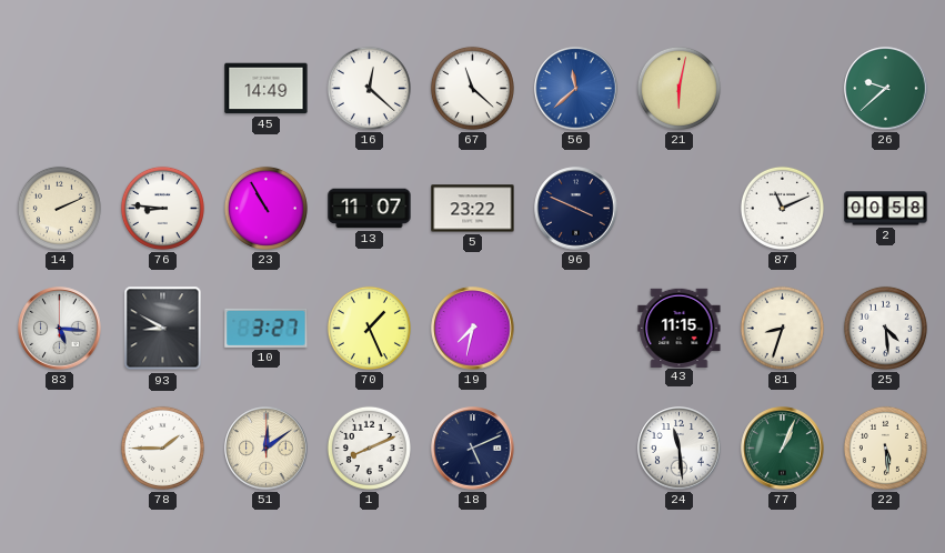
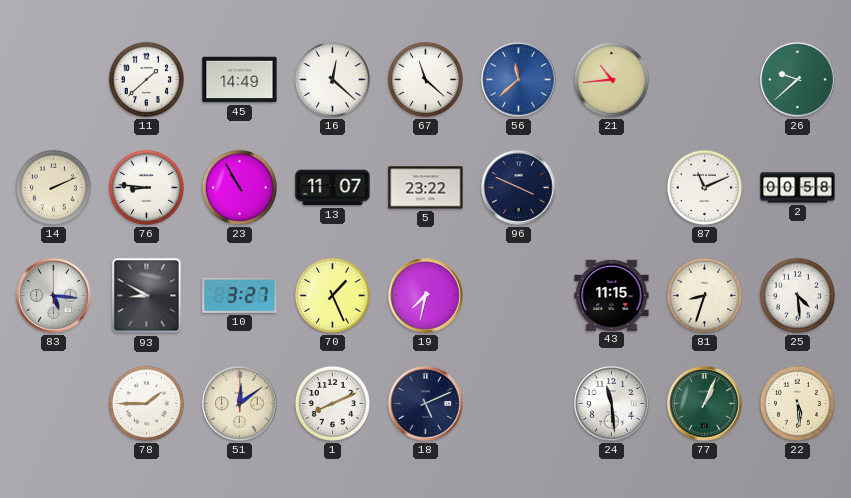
11: none -> 1:38 (146, 79)
21: 6:02 -> 10:44 (611, 79)
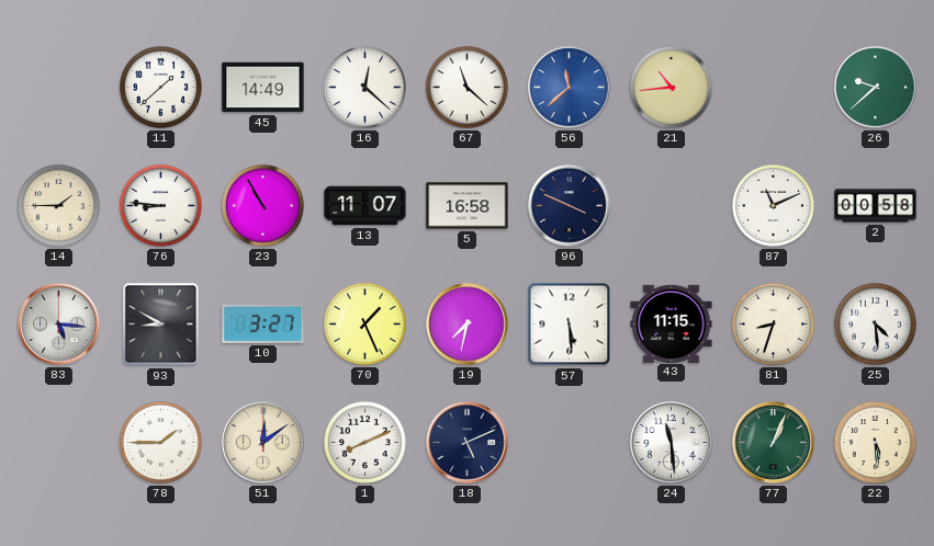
14: 2:11 -> 1:45 (58, 205)
5: 23:22 -> 16:58 (468, 206)
57: none -> 5:29 (570, 325)
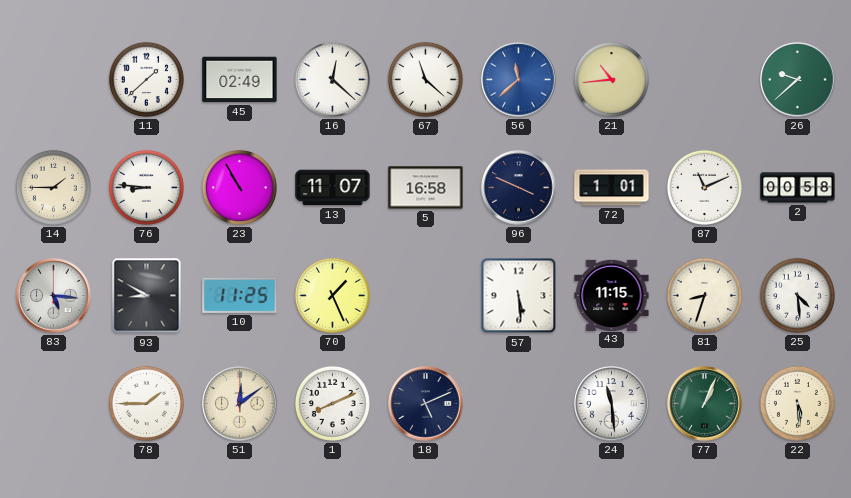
45: 14:49 -> 02:49 (240, 80)
72: none -> 1:01 (612, 188)
10: 3:27 -> 11:25 (240, 295)
19: 7:32 -> none (468, 325)
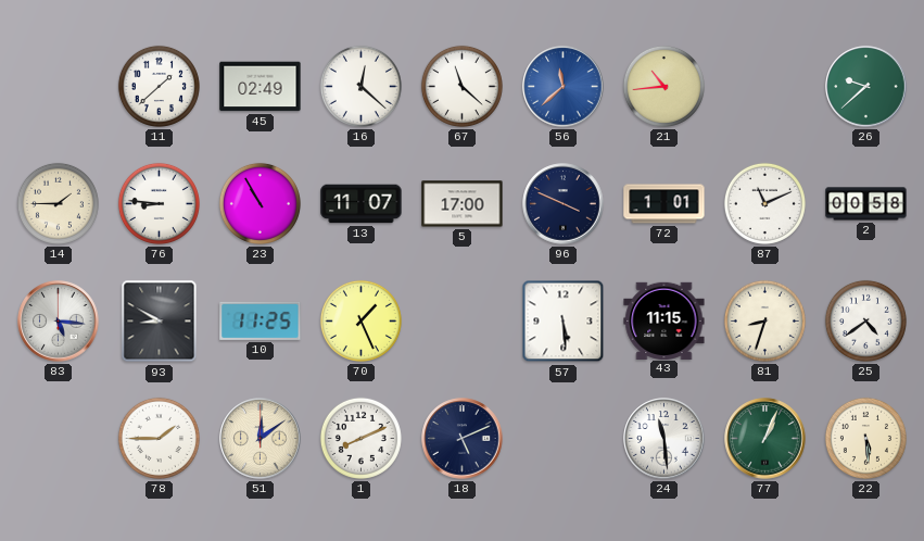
5: 16:58 -> 17:00 (463, 204)
25: 4:29 -> 4:39 (865, 320)
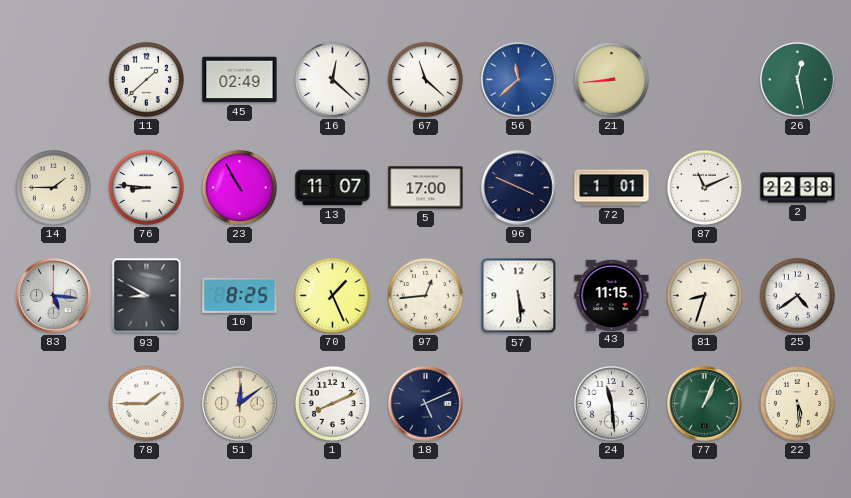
21: 10:44 -> 8:44 (611, 79)
26: 9:38 -> 12:28 (798, 80)
2: 00:58 -> 22:38 (798, 188)
10: 11:25 -> 8:25 (240, 295)
97: none -> 12:44 (425, 295)
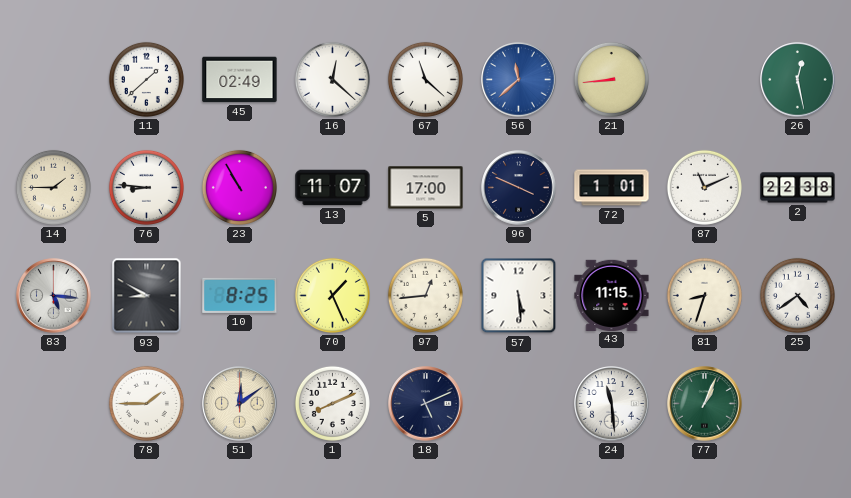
22: 5:29 -> none (797, 403)
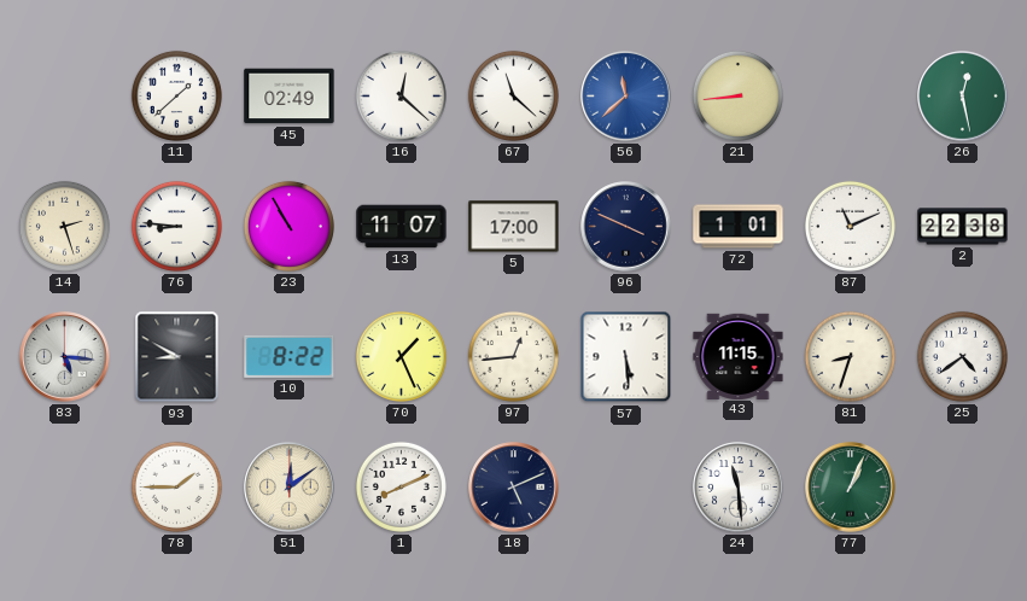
14: 1:45 -> 2:27 (64, 226)
10: 8:25 -> 8:22 (290, 356)
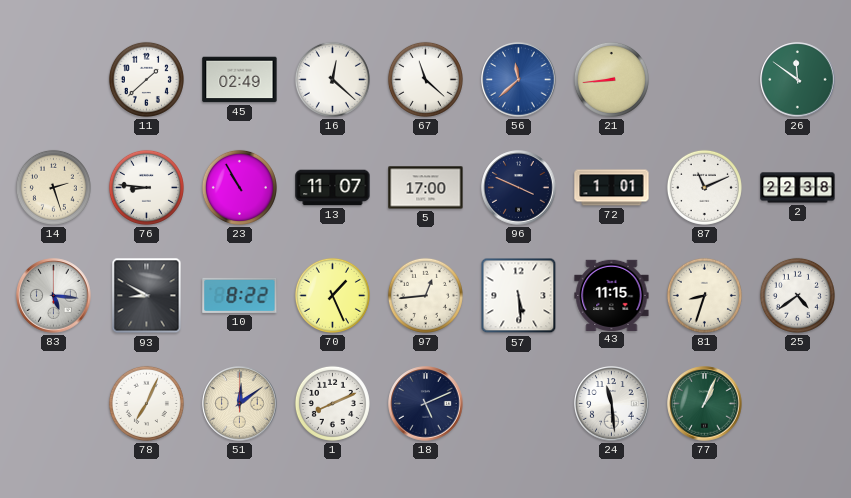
26: 12:28 -> 11:51 (798, 80)
78: 1:45 -> 7:04 (146, 403)
